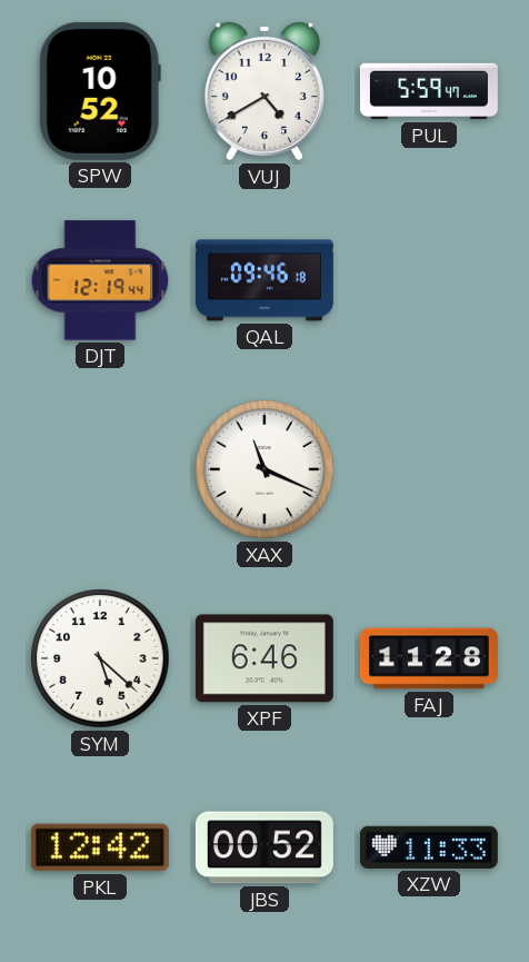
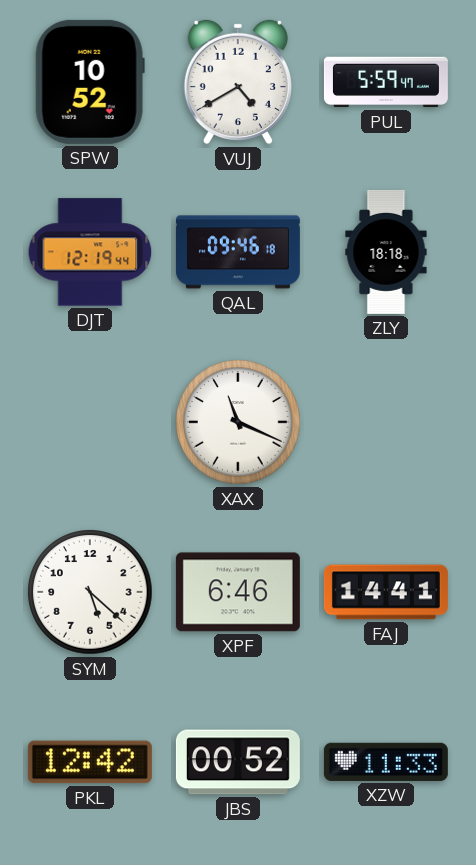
ZLY: none -> 18:18 (386, 252)
FAJ: 11:28 -> 14:41 (386, 592)
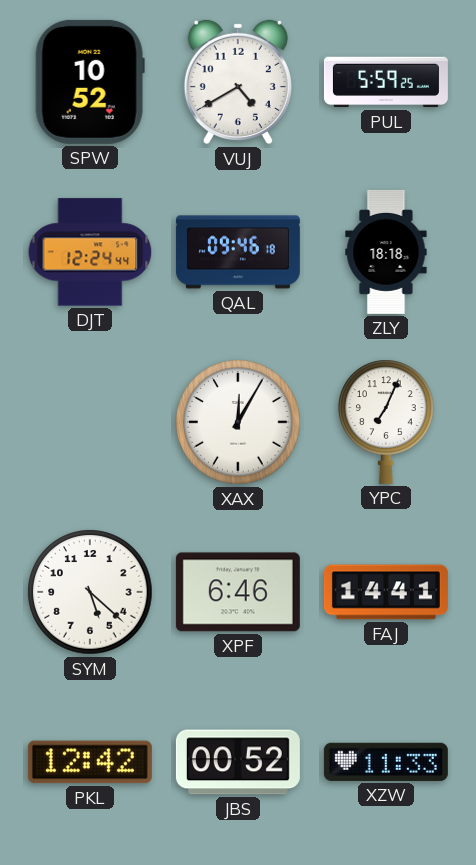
PUL: 5:59:47 -> 5:59:25 (386, 82)
DJT: 12:19 -> 12:24 (90, 252)
XAX: 11:19 -> 12:05 (238, 422)
YPC: none -> 7:04 (387, 422)
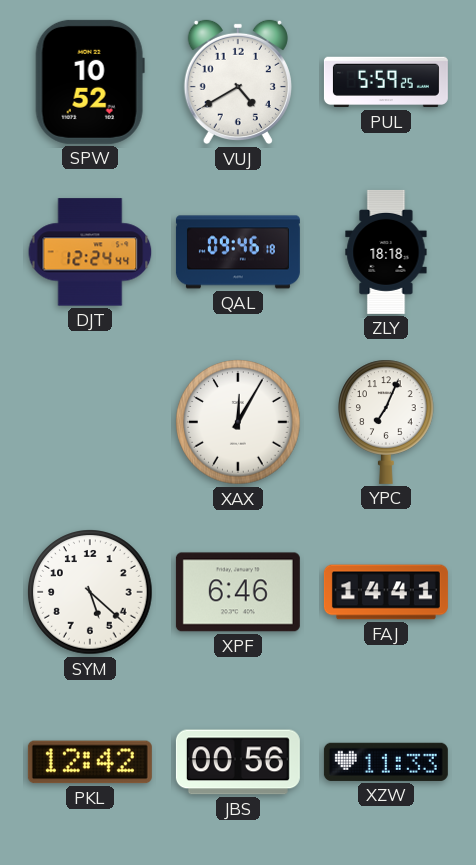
JBS: 00:52 -> 00:56 (238, 762)
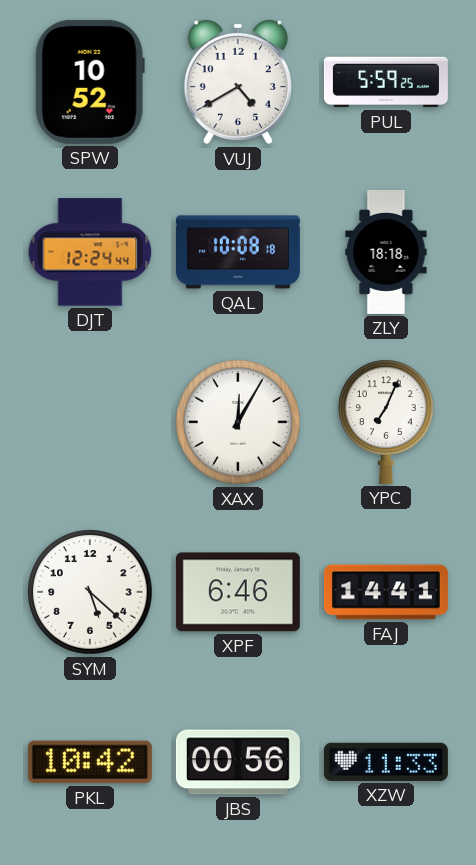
QAL: 09:46 -> 10:08 (238, 252)
PKL: 12:42 -> 10:42 (90, 762)
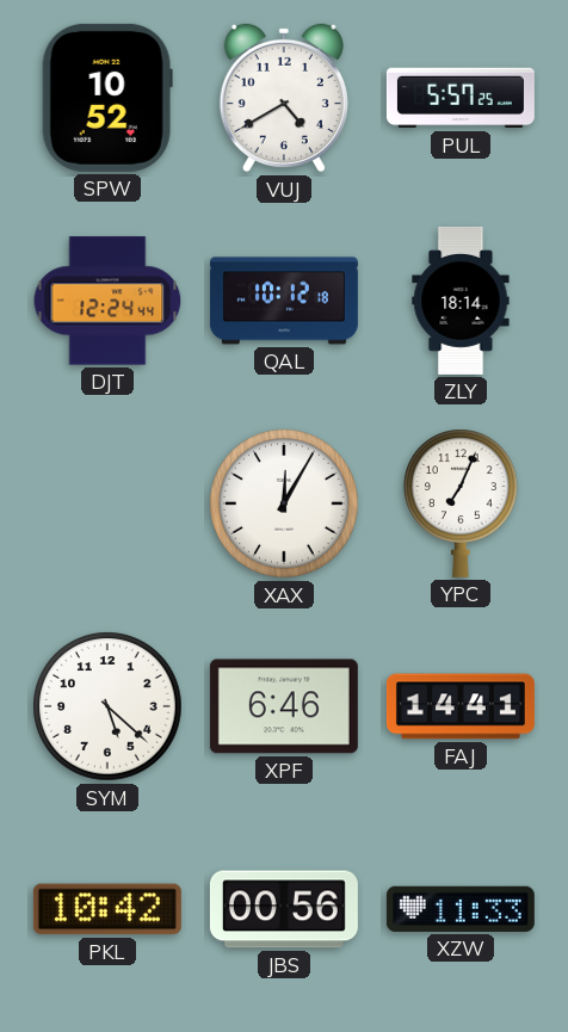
PUL: 5:59 -> 5:57 (461, 98)
QAL: 10:08 -> 10:12 (284, 301)
ZLY: 18:18 -> 18:14 (461, 301)
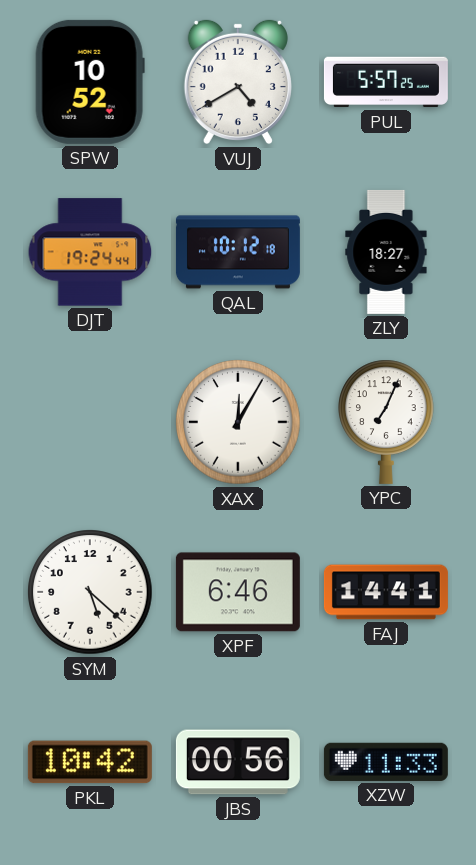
DJT: 12:24 -> 19:24 (90, 252)
ZLY: 18:14 -> 18:27 (386, 252)
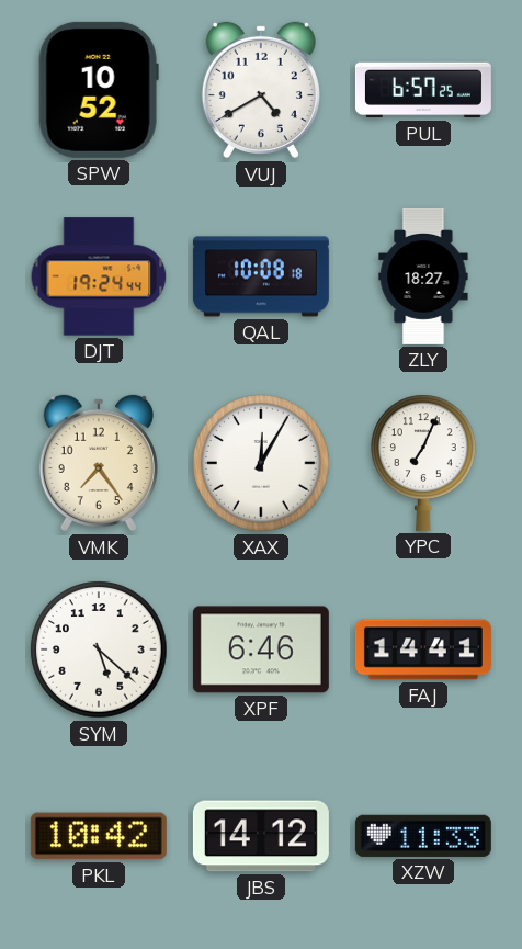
PUL: 5:57 -> 6:57 (423, 90)
QAL: 10:12 -> 10:08 (261, 276)
VMK: none -> 7:24 (99, 463)
JBS: 00:56 -> 14:12 (261, 836)
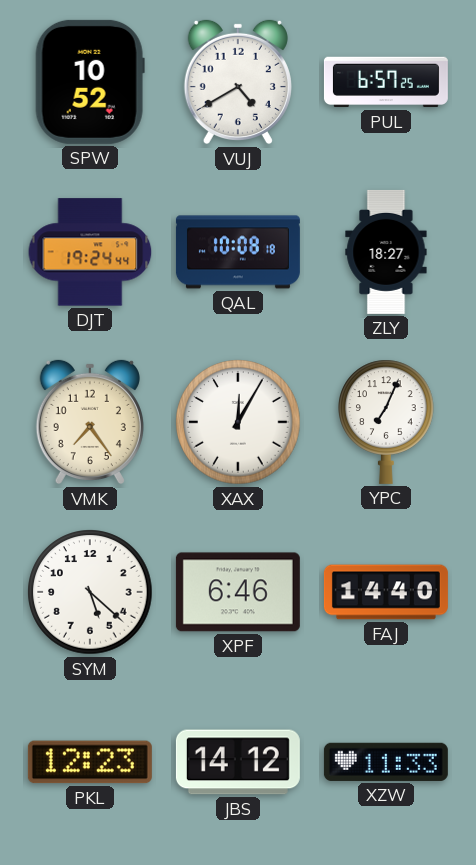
FAJ: 14:41 -> 14:40 (386, 592)
PKL: 10:42 -> 12:23 (90, 762)
